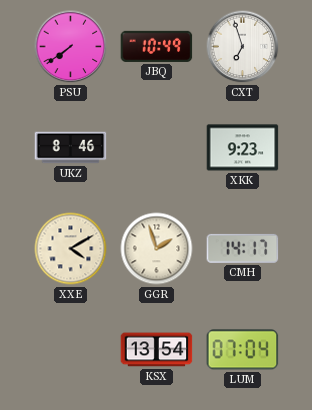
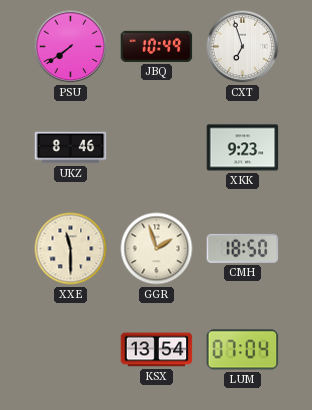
XXE: 4:10 -> 11:30 (71, 249)
CMH: 14:17 -> 18:50 (243, 248)
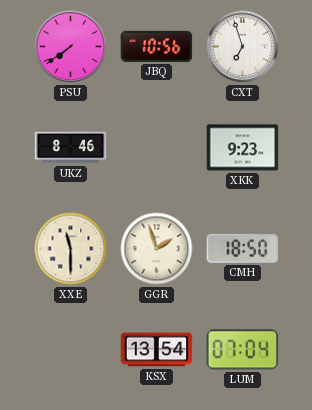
JBQ: 10:49 -> 10:56 (157, 46)
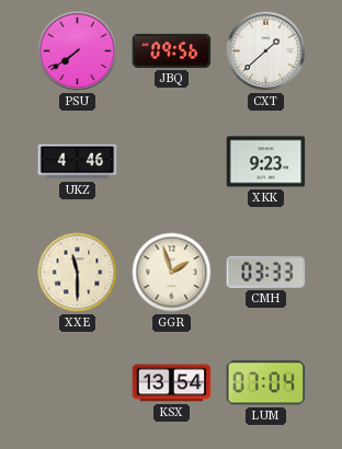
JBQ: 10:56 -> 09:56 (172, 50)
CXT: 6:57 -> 1:38 (266, 51)
UKZ: 8:46 -> 4:46 (78, 162)
CMH: 18:50 -> 03:33 (266, 272)
